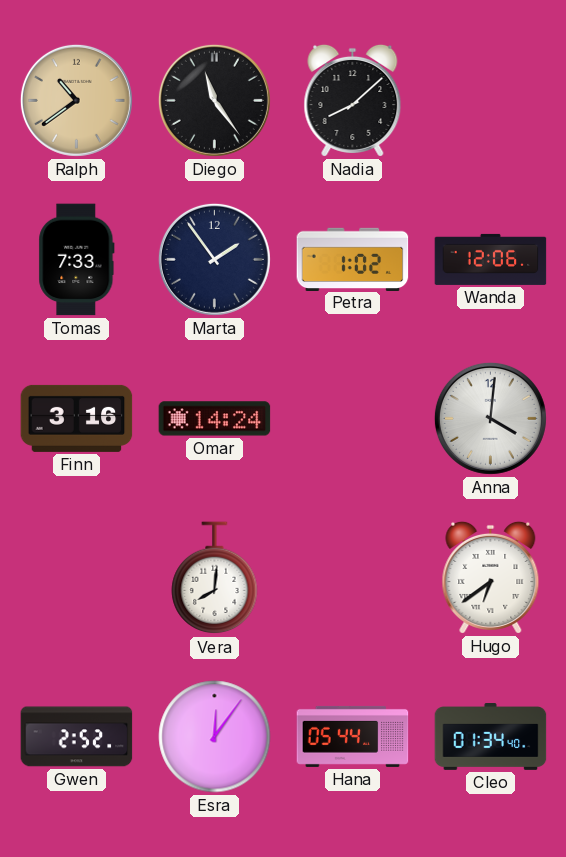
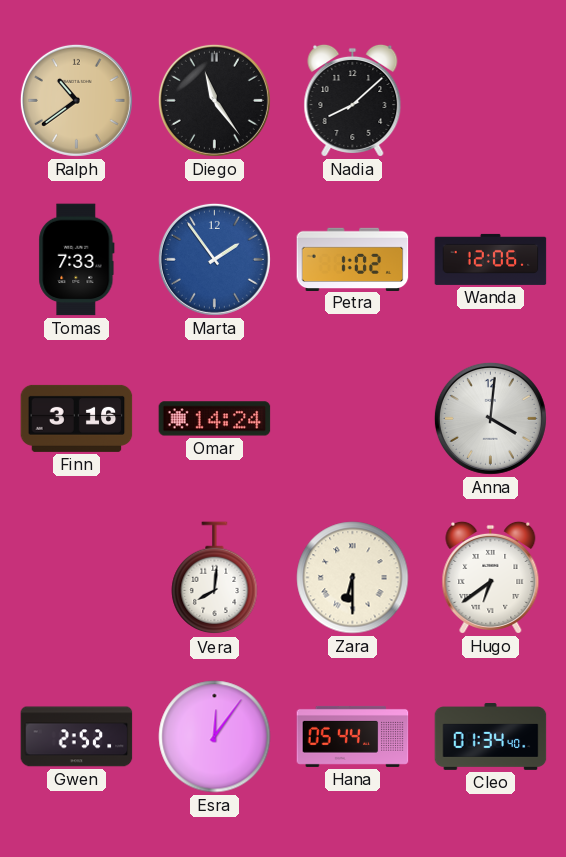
Marta dial: navy -> blue (214, 259)
Zara: none -> 6:30 (353, 578)
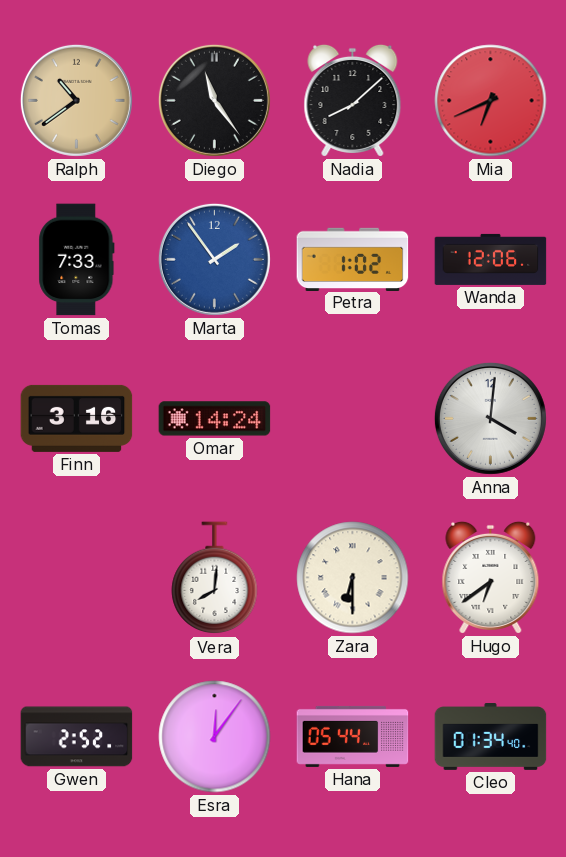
Mia: none -> 6:41 (491, 101)
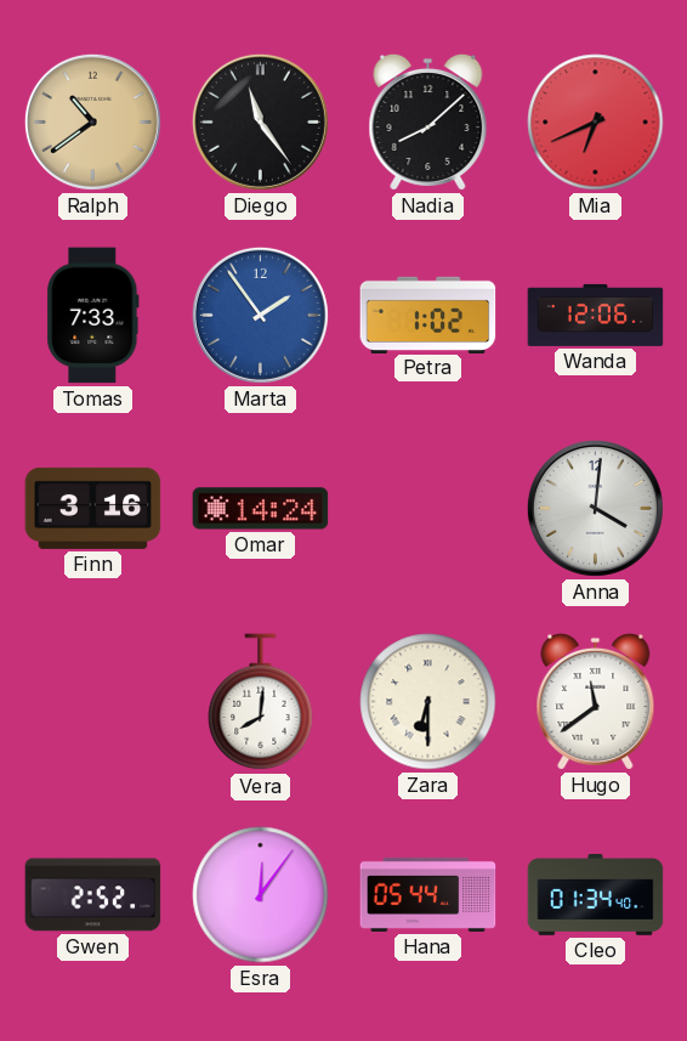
Hugo: 6:39 -> 11:39 (596, 701)
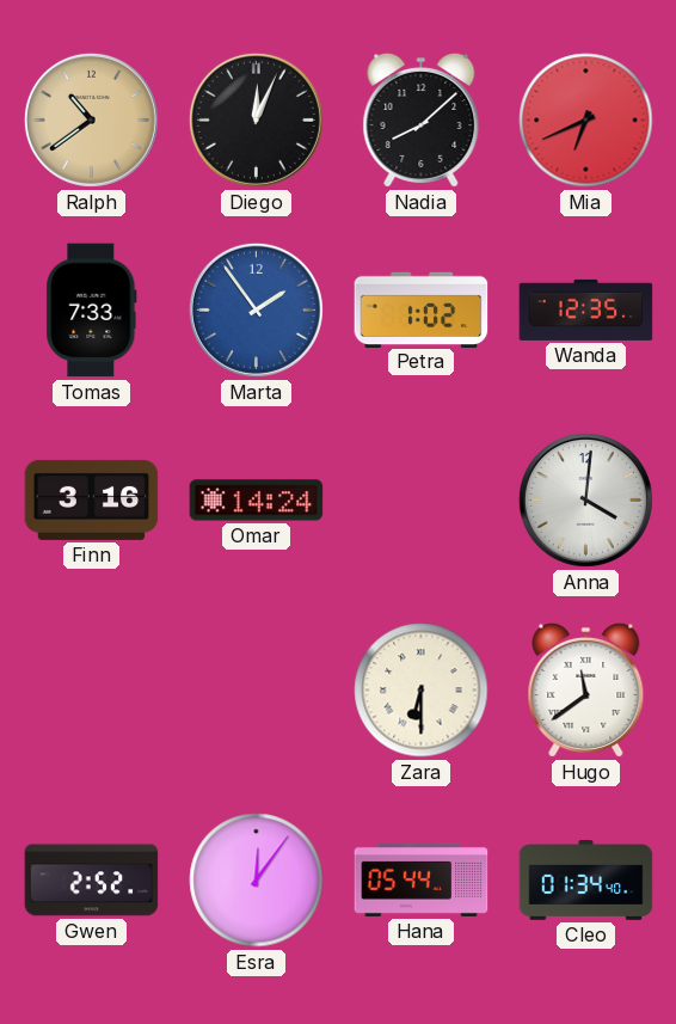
Diego: 11:24 -> 12:04 (256, 119)
Wanda: 12:06 -> 12:35 (586, 309)
Vera: 8:01 -> none (261, 702)
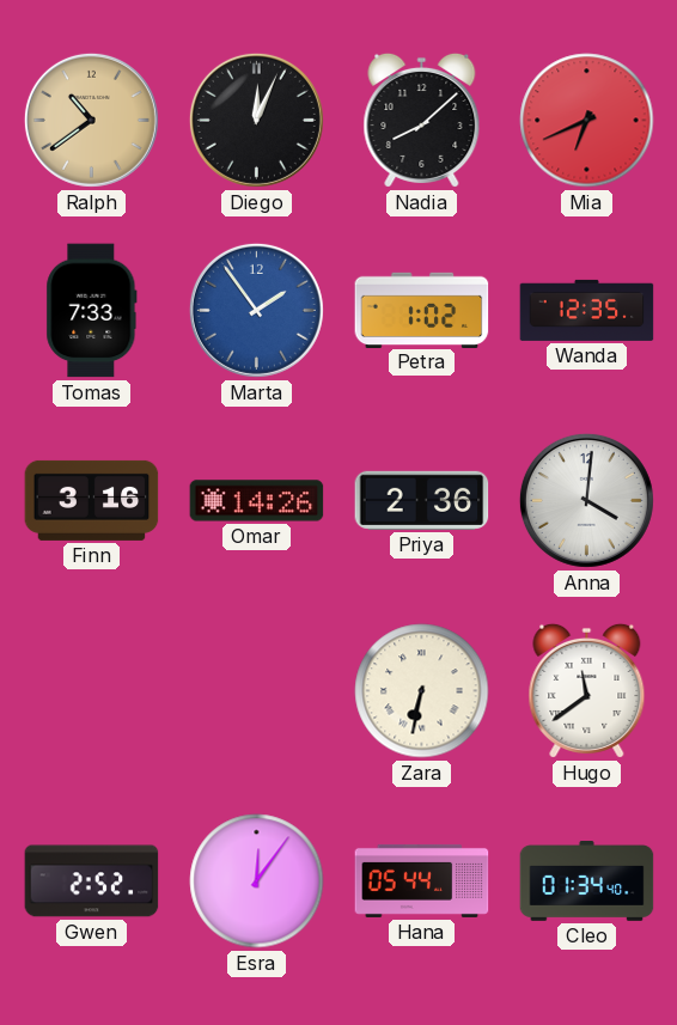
Omar: 14:24 -> 14:26 (257, 501)
Priya: none -> 2:36 (422, 500)
Zara: 6:30 -> 6:32 (422, 691)
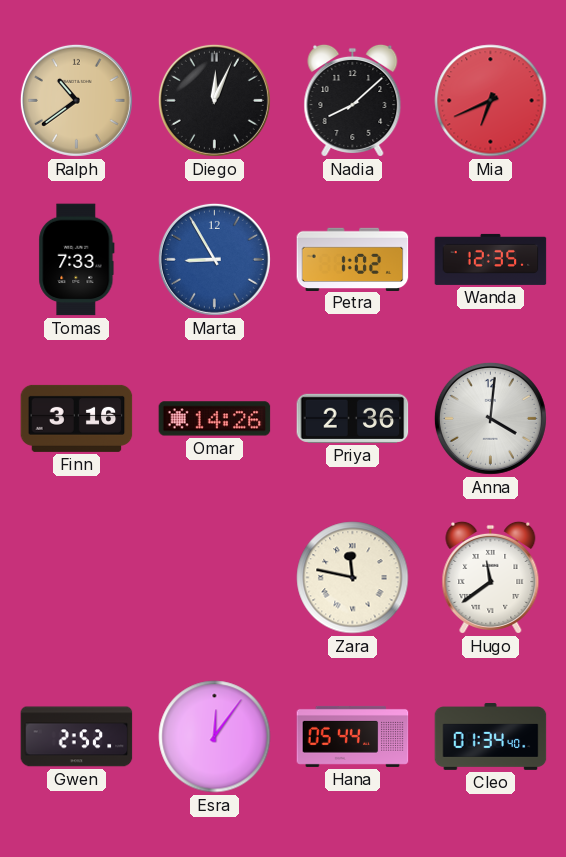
Marta: 1:54 -> 8:55 (214, 259)
Zara: 6:32 -> 11:47 (353, 578)
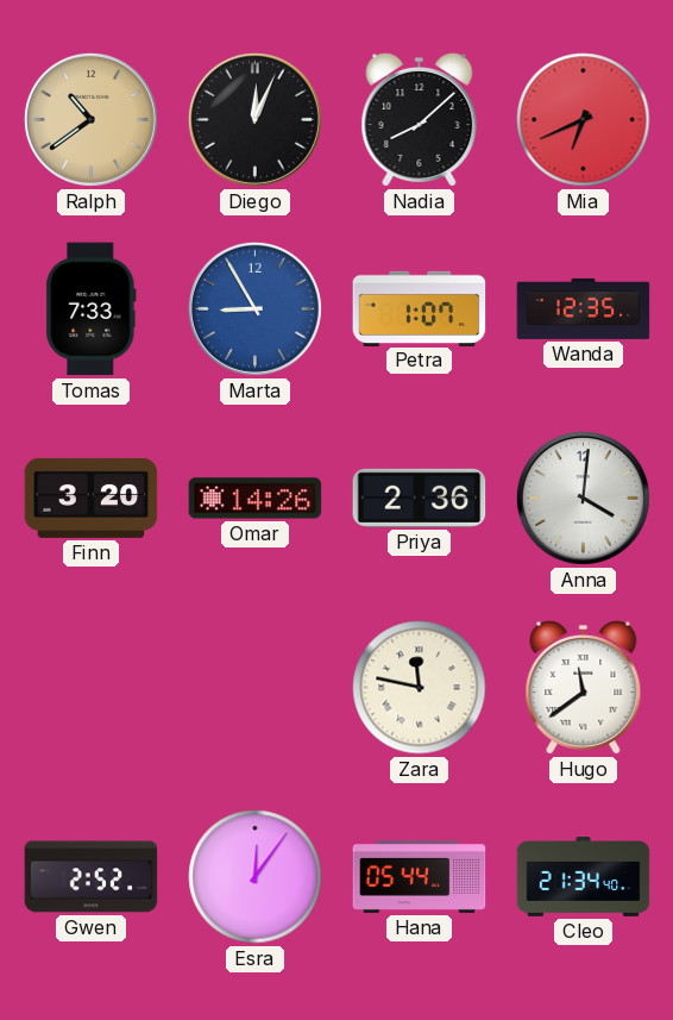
Petra: 1:02 -> 1:07 (420, 308)
Finn: 3:16 -> 3:20 (92, 498)
Cleo: 01:34 -> 21:34 (584, 877)
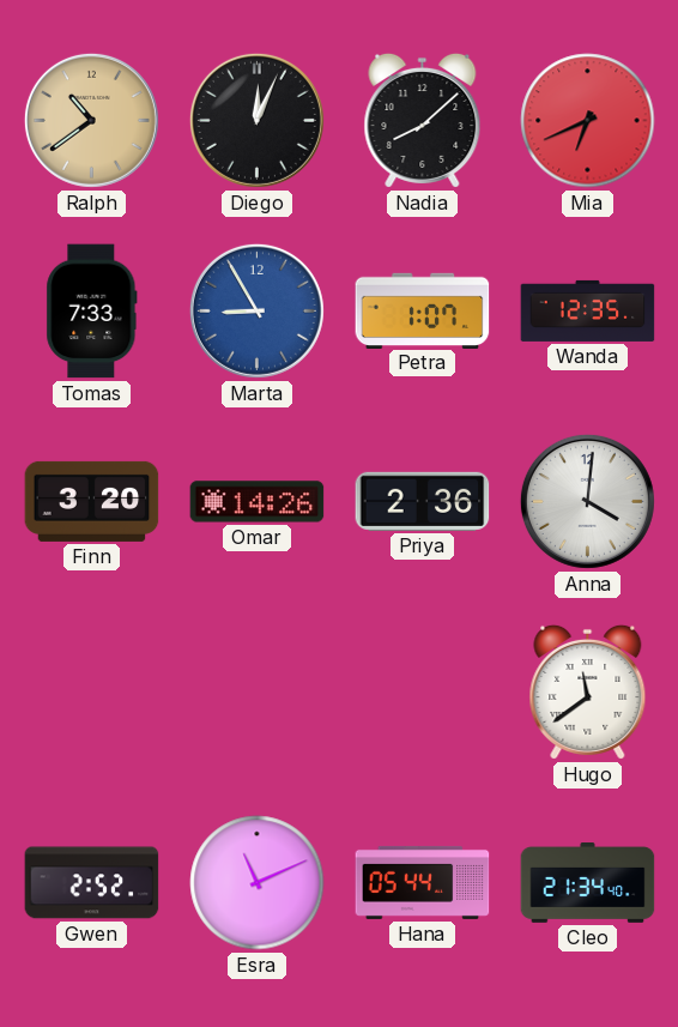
Zara: 11:47 -> none (420, 688)
Esra: 12:06 -> 11:11 (258, 883)
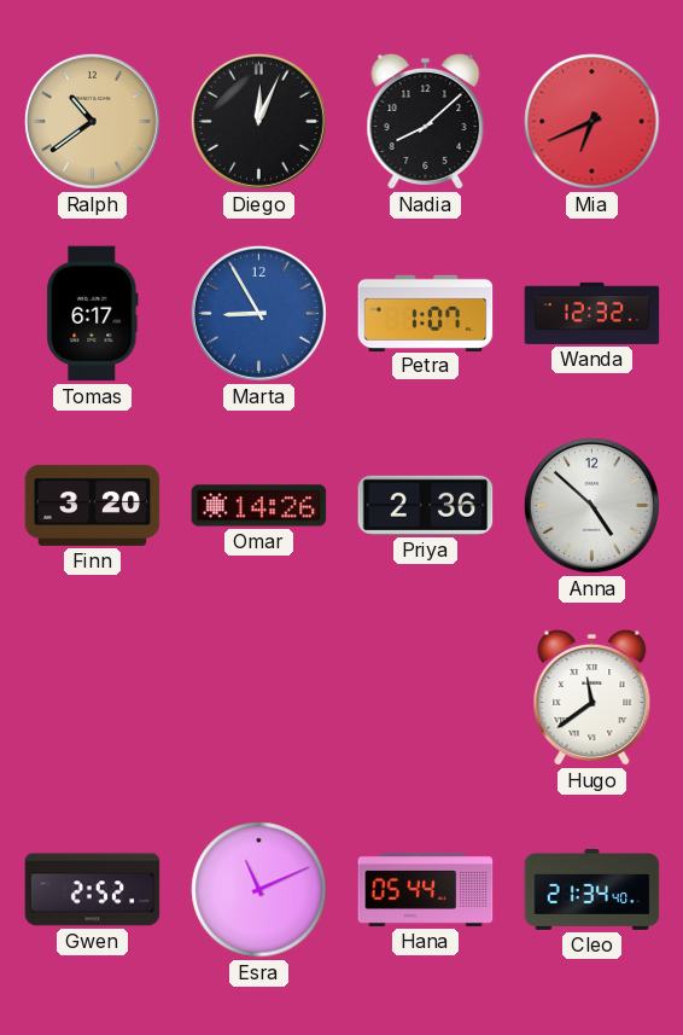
Tomas: 7:33 -> 6:17 (93, 314)
Wanda: 12:35 -> 12:32 (592, 313)
Anna: 4:01 -> 4:52 (591, 505)
